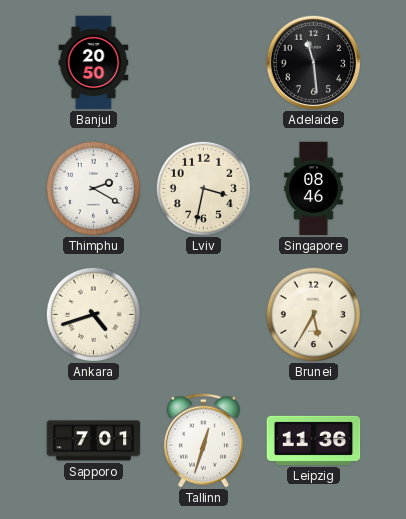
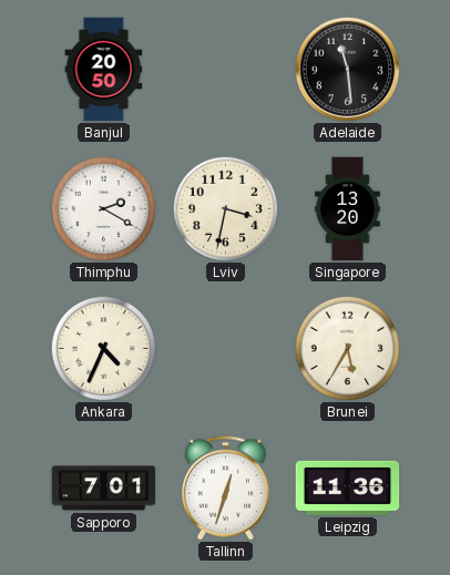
Singapore: 08:46 -> 13:20 (348, 209)
Ankara: 4:42 -> 4:34 (103, 348)
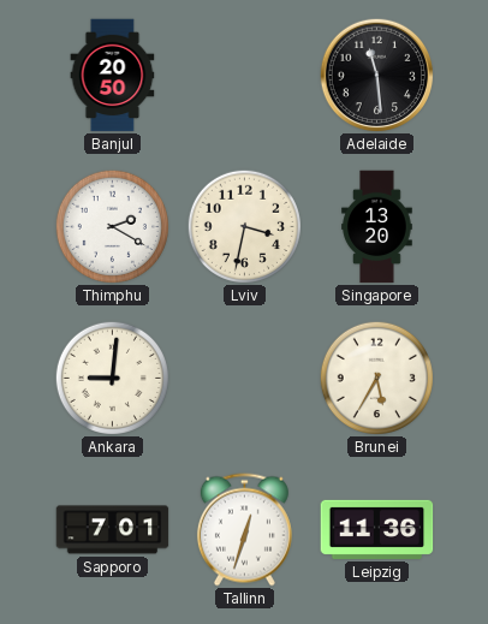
Ankara: 4:34 -> 9:01 (112, 378)
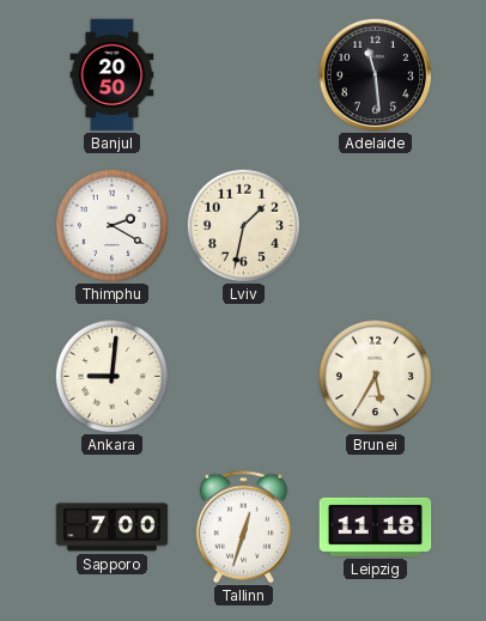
Lviv: 3:32 -> 1:32 (243, 225)
Singapore: 13:20 -> none (377, 227)
Sapporo: 7:01 -> 7:00 (113, 528)
Leipzig: 11:36 -> 11:18 (376, 526)
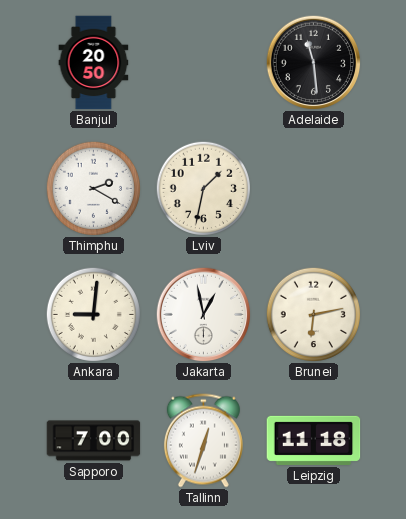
Jakarta: none -> 12:58 (203, 314)
Brunei: 5:35 -> 6:13 (313, 314)
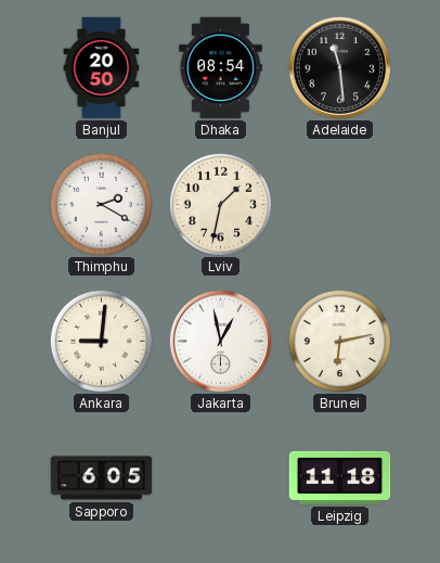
Dhaka: none -> 08:54 (221, 68)
Sapporo: 7:00 -> 6:05 (102, 478)
Tallinn: 12:33 -> none (203, 441)
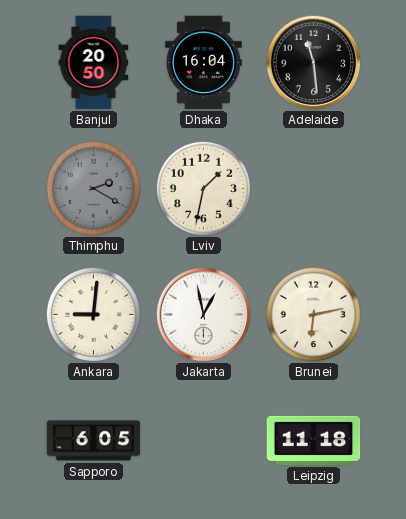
Dhaka: 08:54 -> 16:04 (204, 63)
Thimphu dial: white -> grey (93, 188)
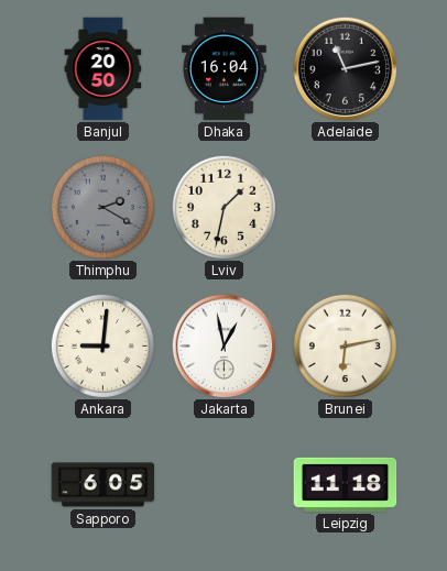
Adelaide: 11:29 -> 11:13 (345, 68)
